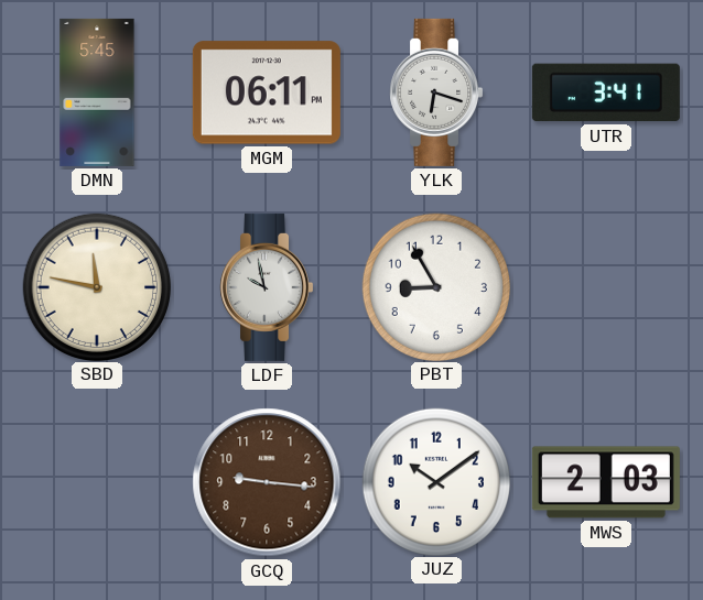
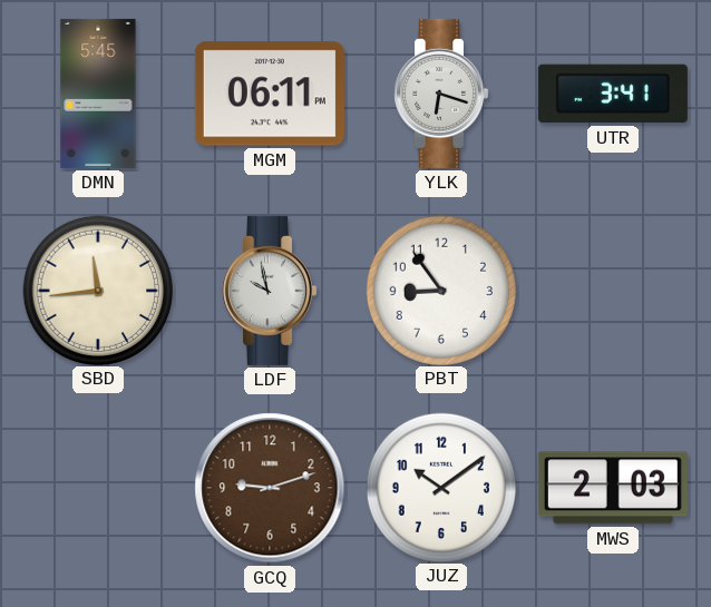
SBD: 11:47 -> 11:44 (97, 290)
PBT: 8:55 -> 8:54 (440, 290)
GCQ: 9:16 -> 9:12 (270, 488)
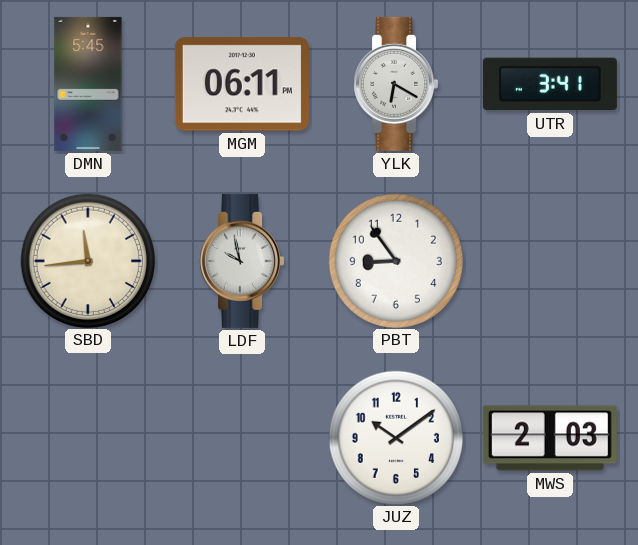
YLK: 6:18 -> 6:20 (396, 84)
GCQ: 9:12 -> none (270, 488)
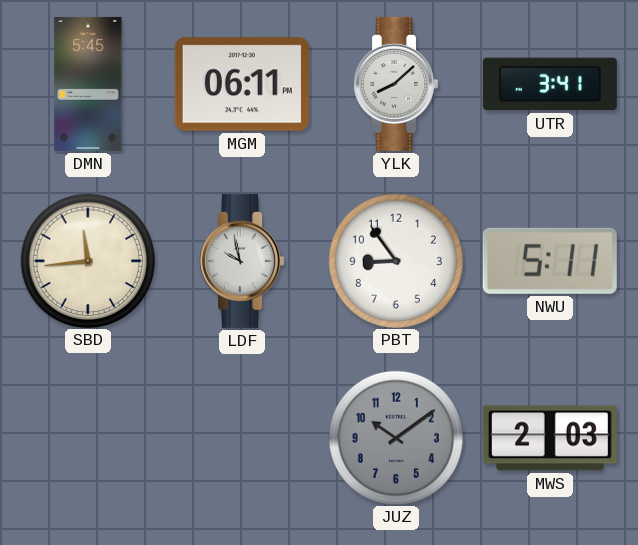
YLK: 6:20 -> 8:08 (396, 84)
NWU: none -> 5:11 (550, 261)
JUZ dial: white -> grey (395, 437)
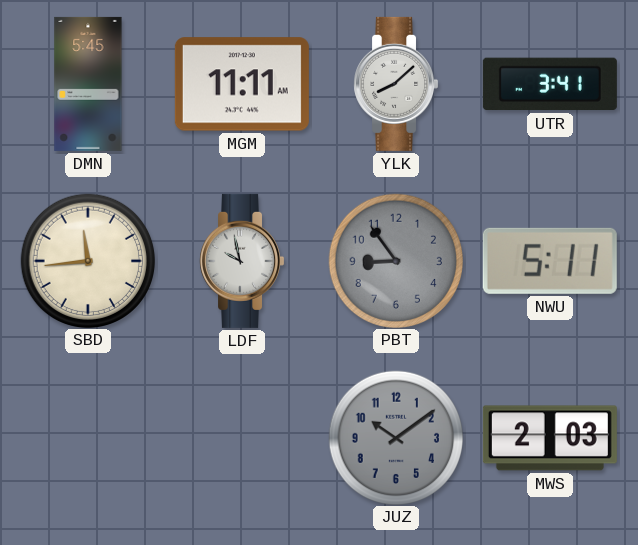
MGM: 06:11 -> 11:11 (242, 84)
PBT dial: white -> grey (395, 260)
